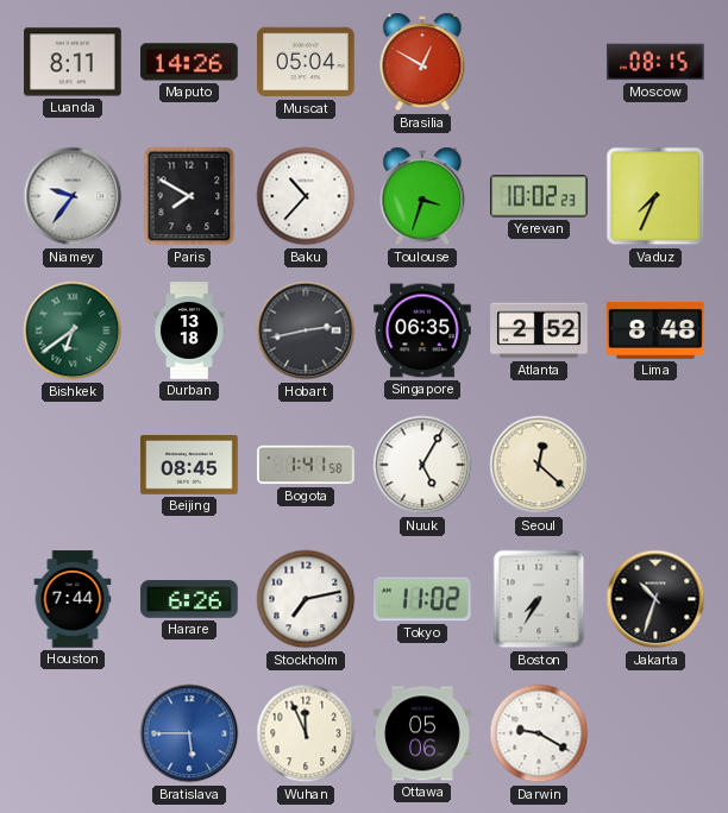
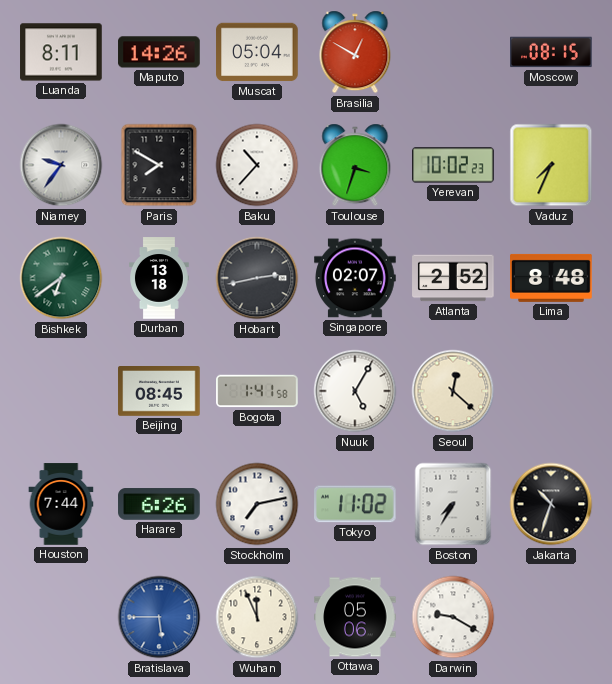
Singapore: 06:35 -> 02:07 (355, 278)
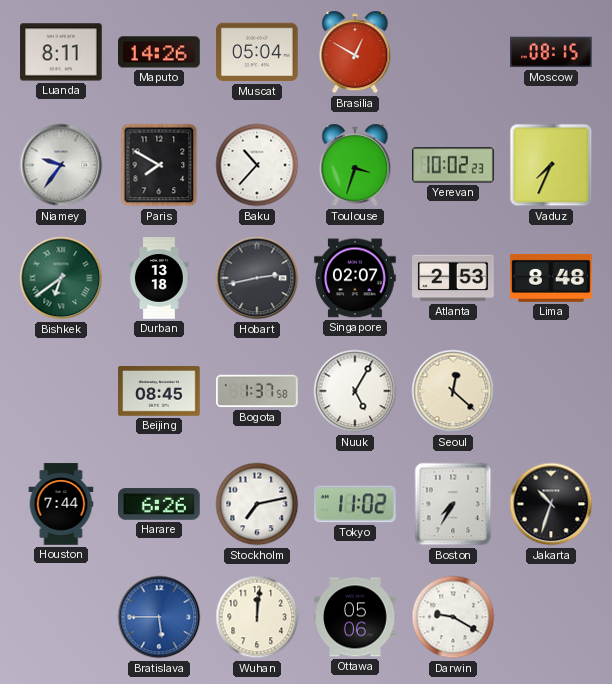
Atlanta: 2:52 -> 2:53 (453, 278)
Bogota: 1:41 -> 1:37 (257, 391)
Wuhan: 11:56 -> 12:01 (257, 617)
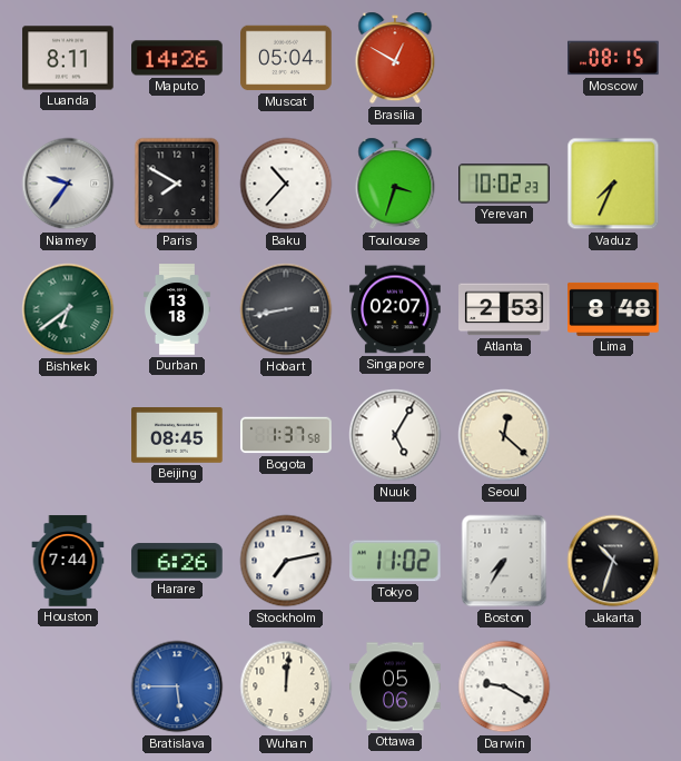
Hobart: 2:43 -> 8:43 (286, 309)
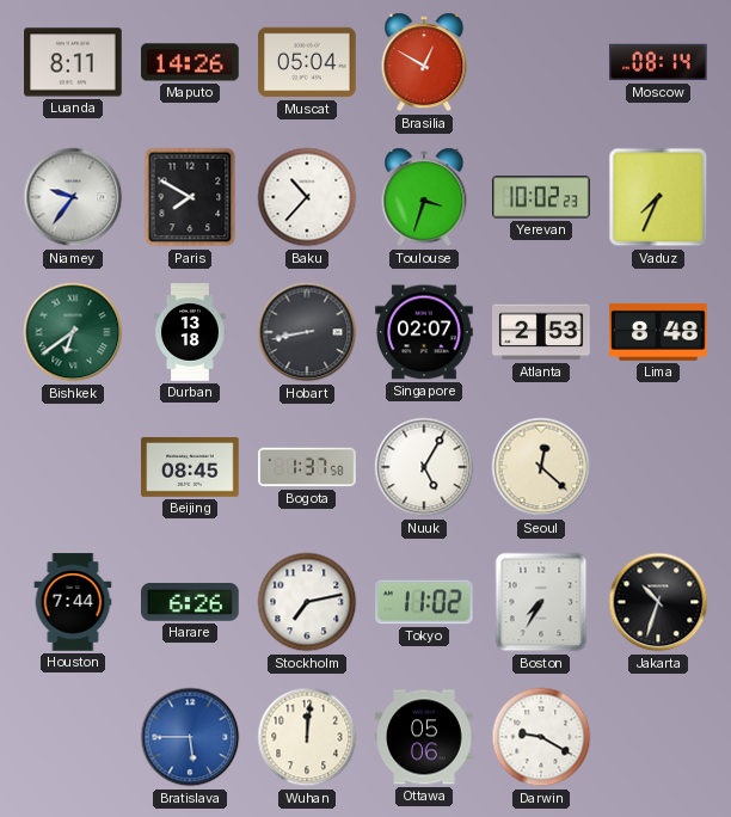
Moscow: 08:15 -> 08:14 (658, 62)
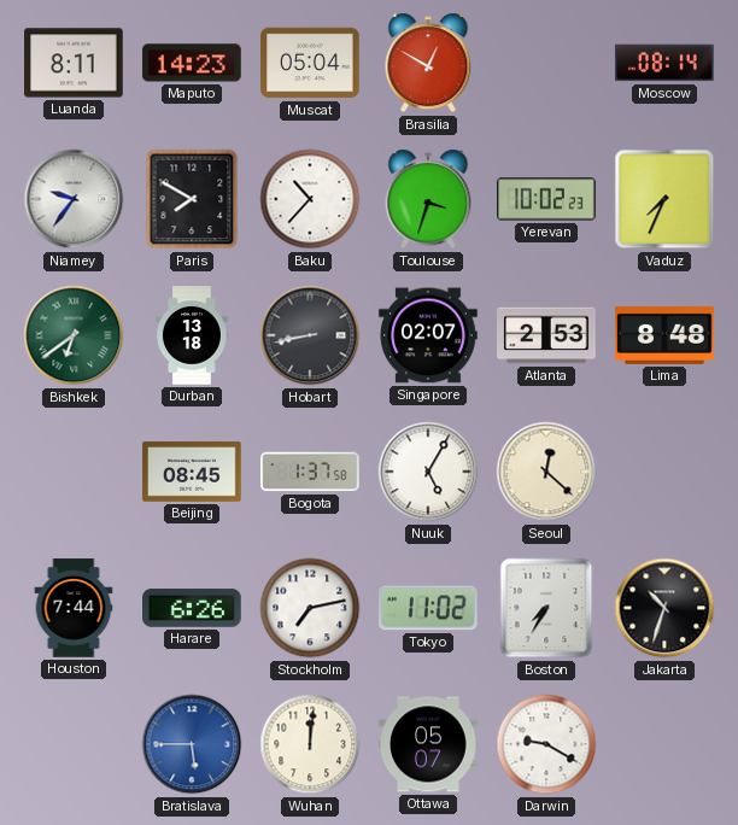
Maputo: 14:26 -> 14:23 (192, 63)
Ottawa: 05:06 -> 05:07 (428, 744)
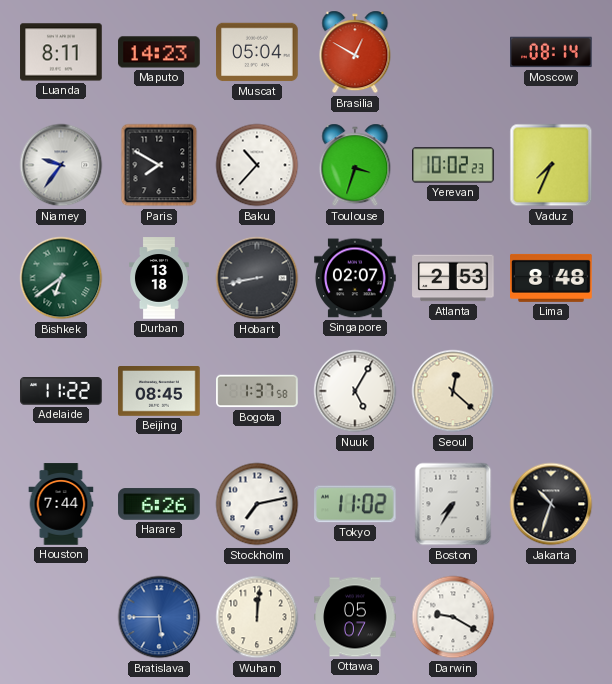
Adelaide: none -> 11:22 (61, 391)
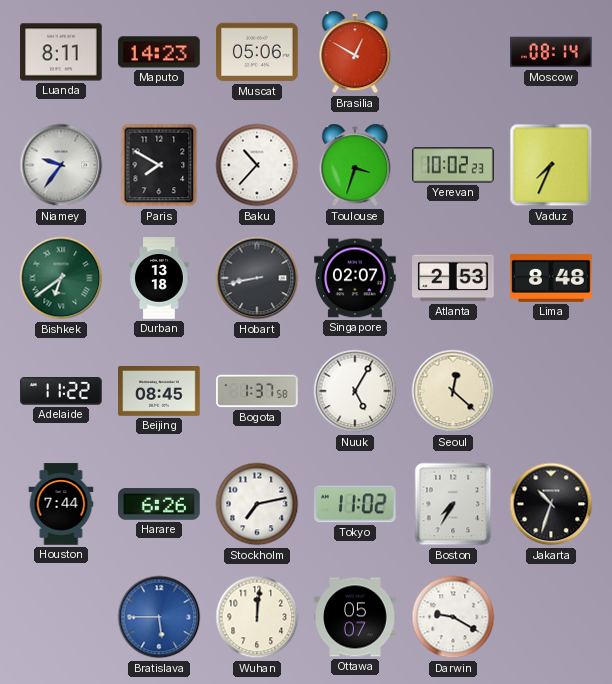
Muscat: 05:04 -> 05:06 (257, 52)
